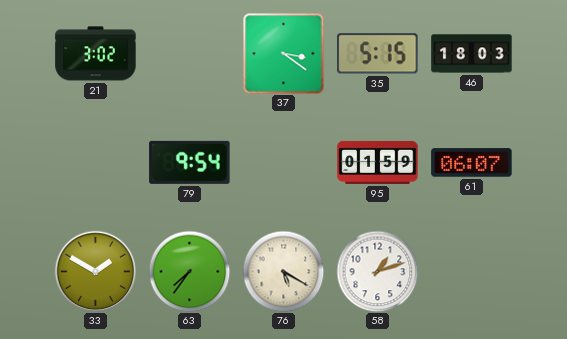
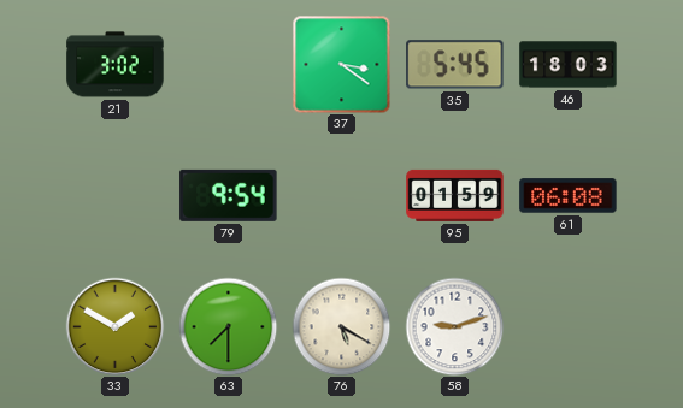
35: 5:15 -> 5:45 (455, 65)
61: 06:07 -> 06:08 (569, 196)
63: 7:36 -> 7:30 (228, 326)
58: 1:12 -> 9:12 (454, 326)
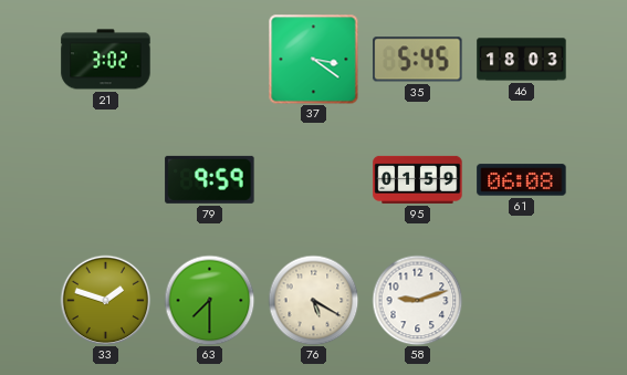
79: 9:54 -> 9:59 (210, 179)
33: 1:50 -> 1:48 (105, 300)
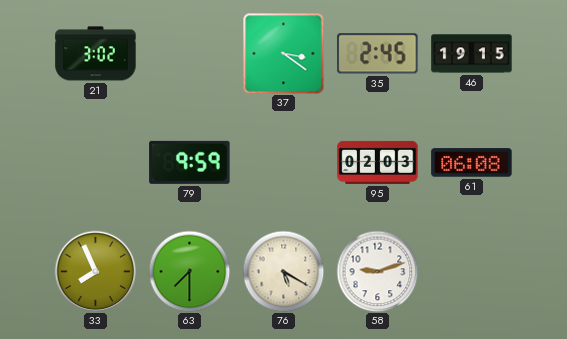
35: 5:45 -> 2:45 (378, 54)
46: 18:03 -> 19:15 (472, 54)
95: 01:59 -> 02:03 (378, 162)
33: 1:48 -> 7:56 (95, 271)
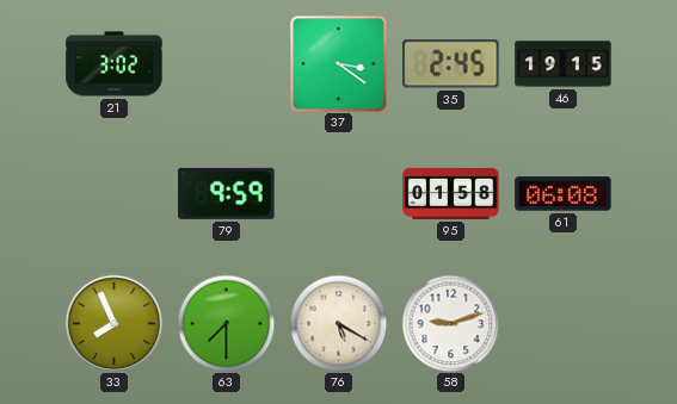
95: 02:03 -> 01:58 (451, 193)
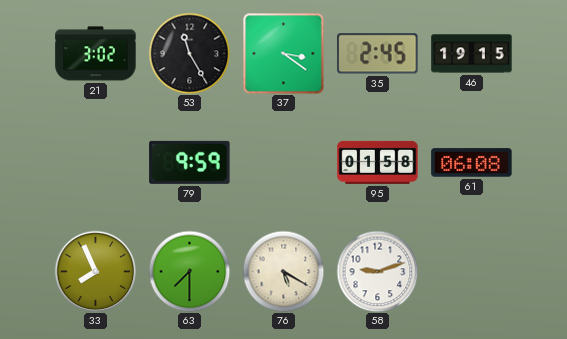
53: none -> 11:25 (189, 53)
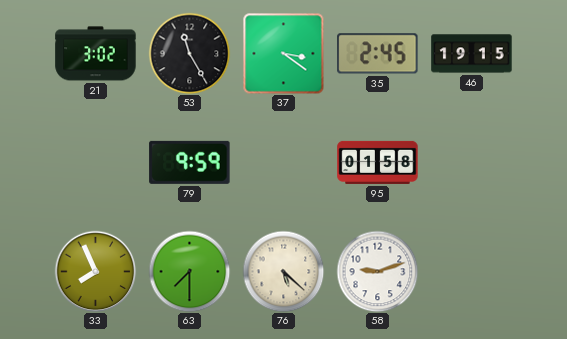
61: 06:08 -> none (472, 163)
76: 5:20 -> 5:22 (283, 271)
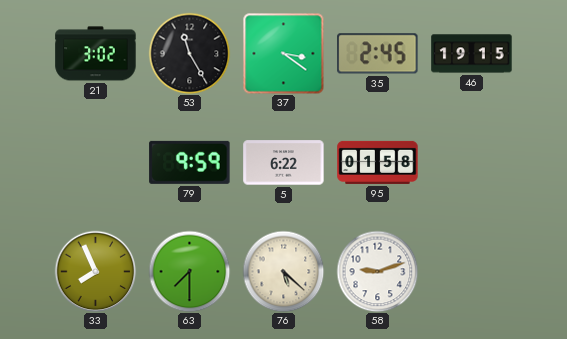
5: none -> 6:22 (284, 163)
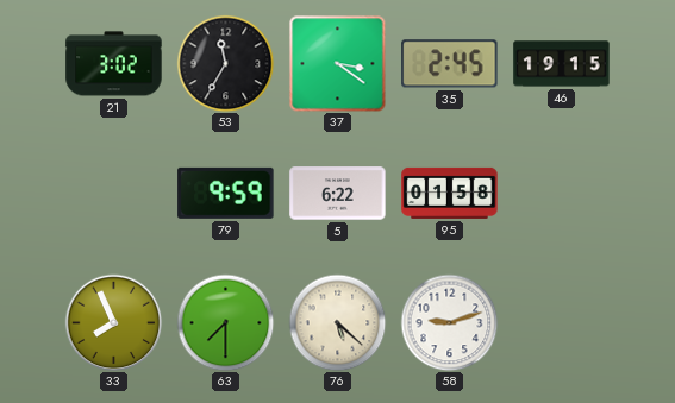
53: 11:25 -> 11:35 (225, 63)
